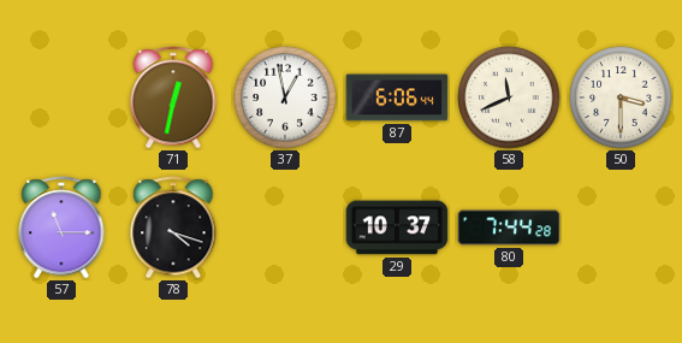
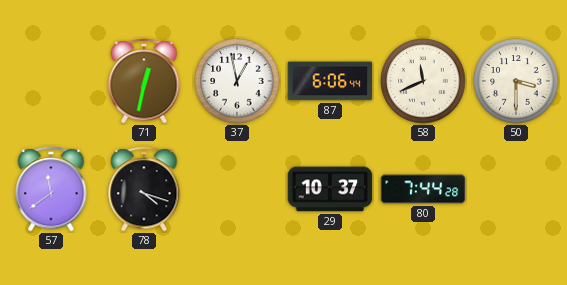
57: 11:15 -> 11:39 (51, 189)
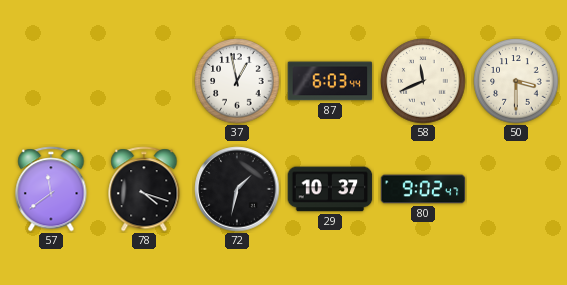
71: 12:32 -> none (144, 81)
87: 6:06 -> 6:03 (330, 81)
72: none -> 1:32 (237, 189)
80: 7:44 -> 9:02 (423, 189)
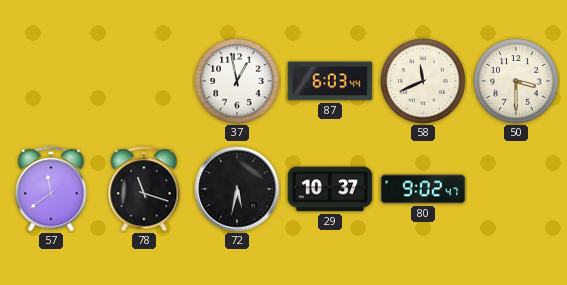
78: 4:18 -> 11:18 (144, 189)
72: 1:32 -> 5:32 (237, 189)
